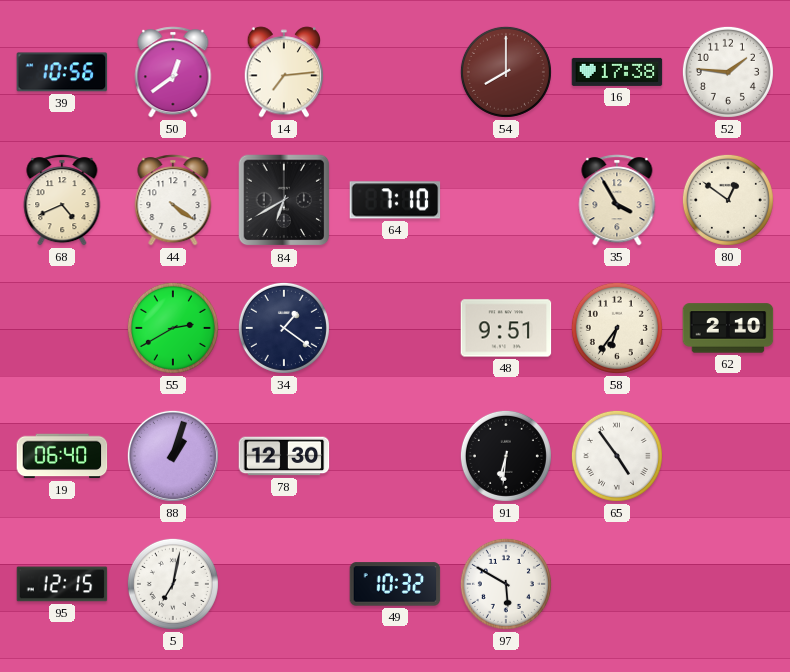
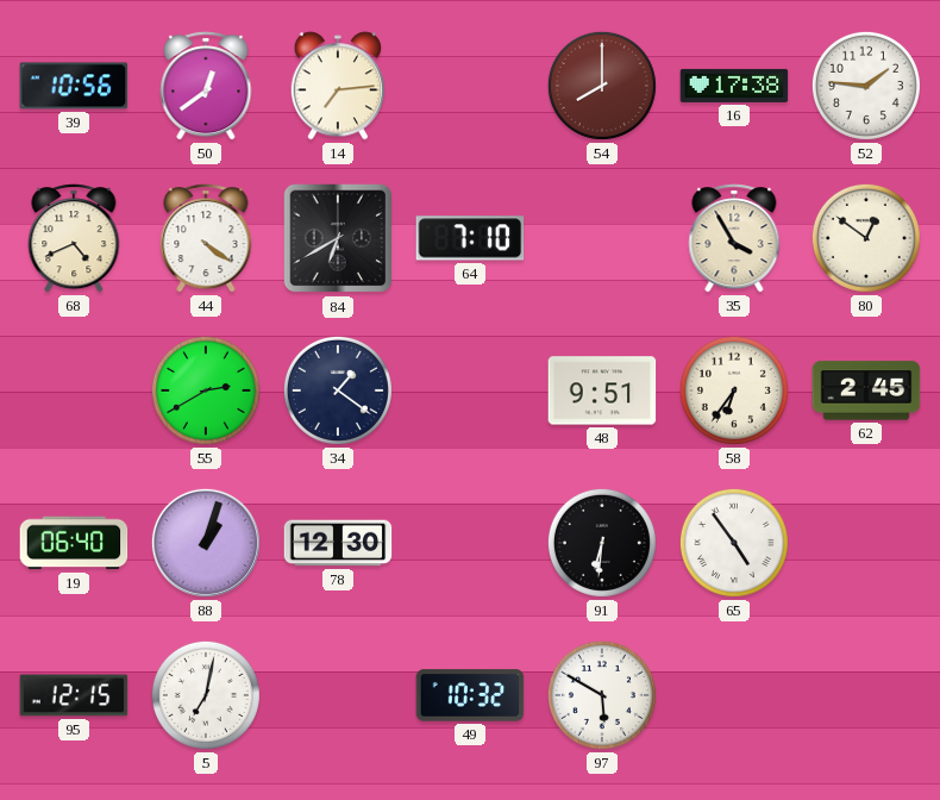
62: 2:10 -> 2:45 (866, 390)
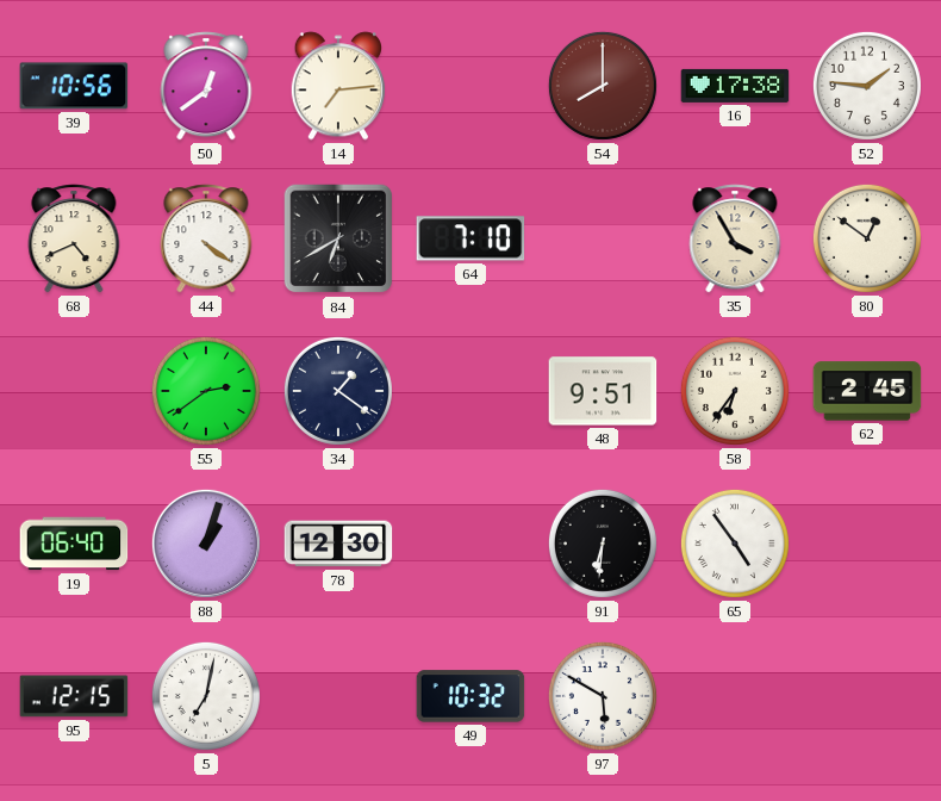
55: 2:40 -> 2:39 (206, 391)
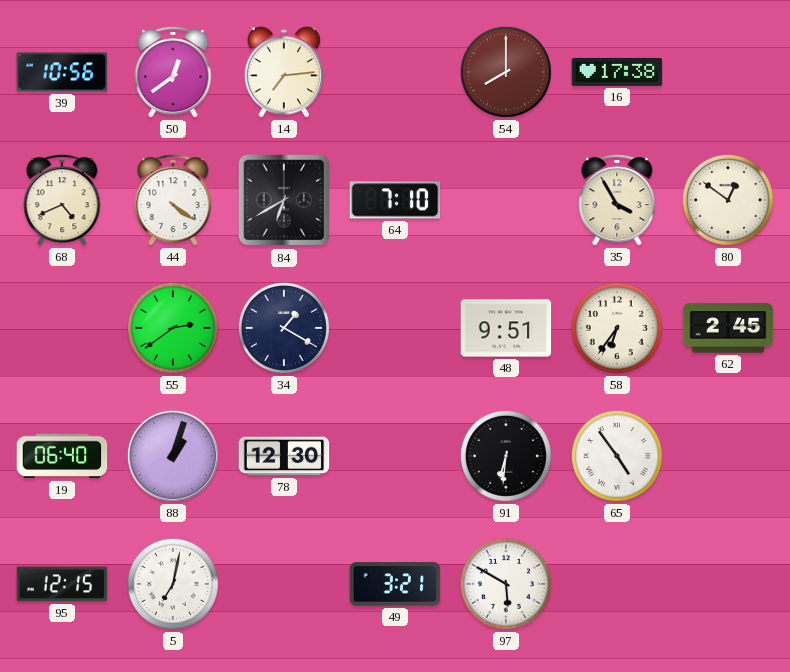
52: 1:46 -> none (867, 86)
34: 1:21 -> 1:20 (284, 328)
49: 10:32 -> 3:21 (395, 584)
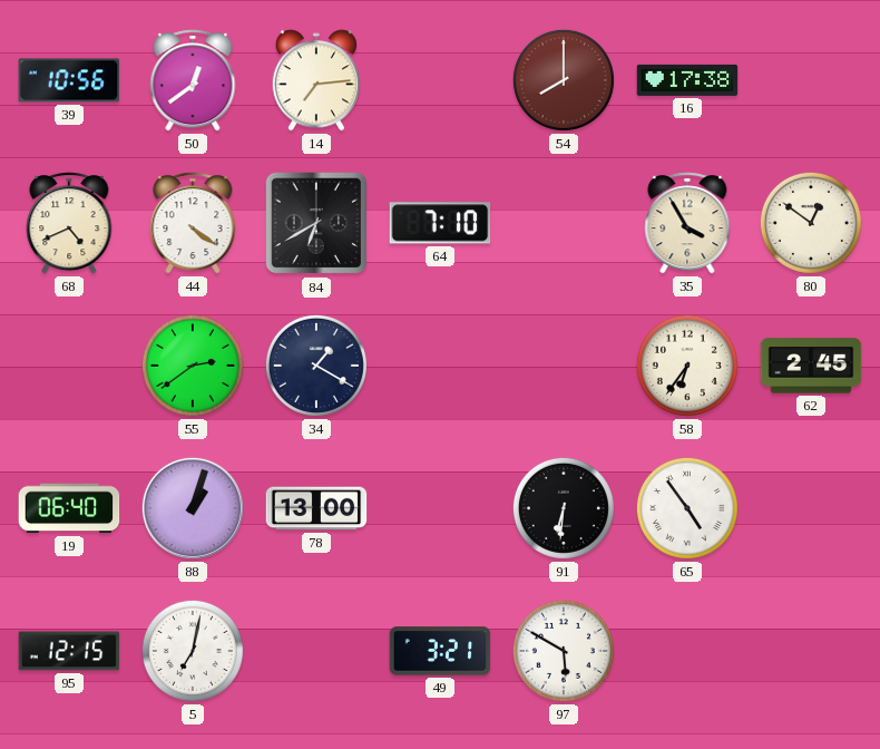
48: 9:51 -> none (506, 328)
78: 12:30 -> 13:00 (316, 508)
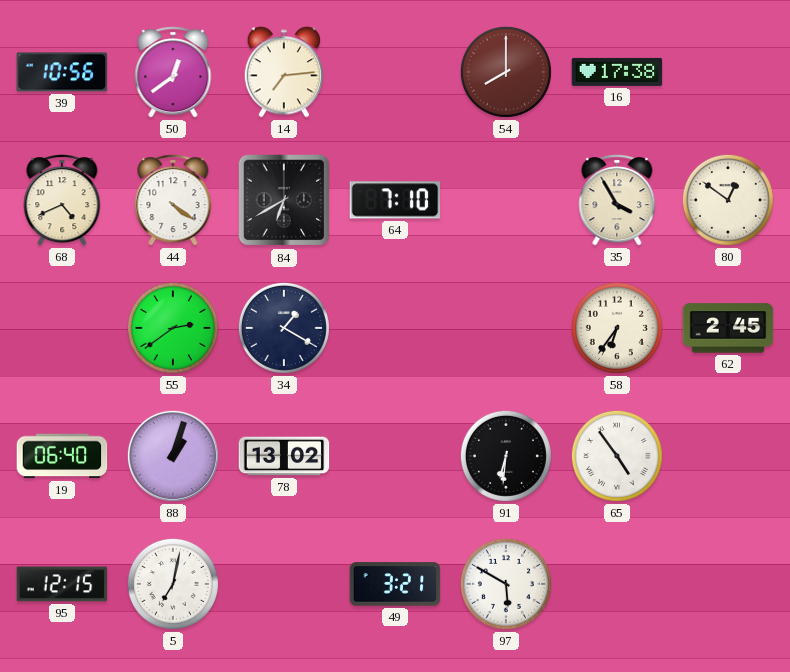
78: 13:00 -> 13:02 (284, 456)
